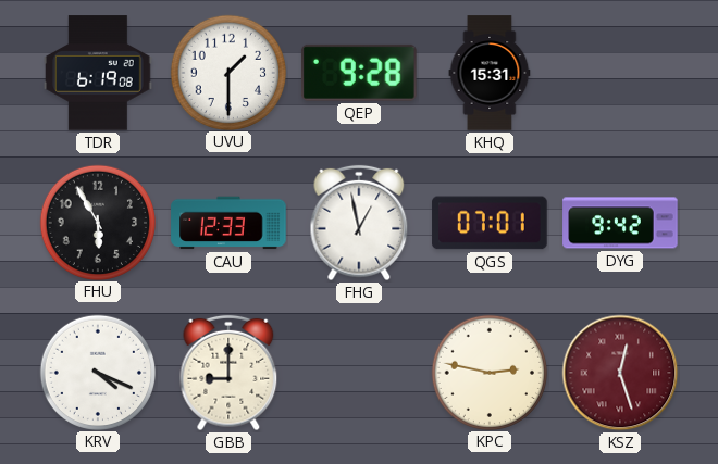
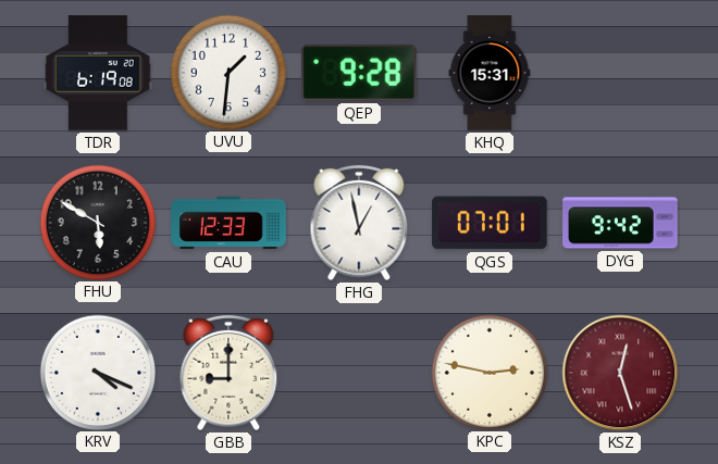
UVU: 1:30 -> 1:31 (227, 72)
FHU: 5:55 -> 5:50 (97, 222)
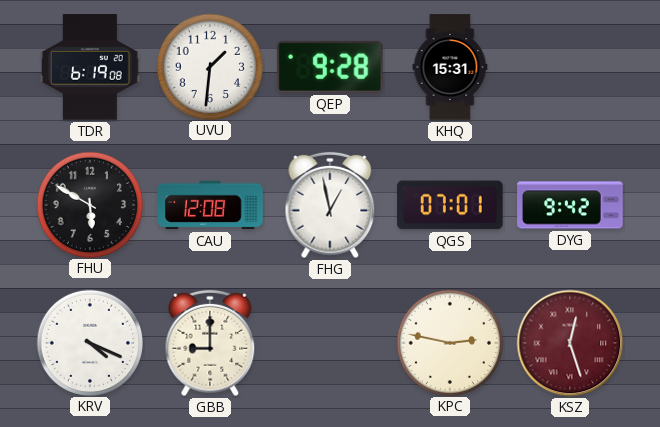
CAU: 12:33 -> 12:08 (210, 205)
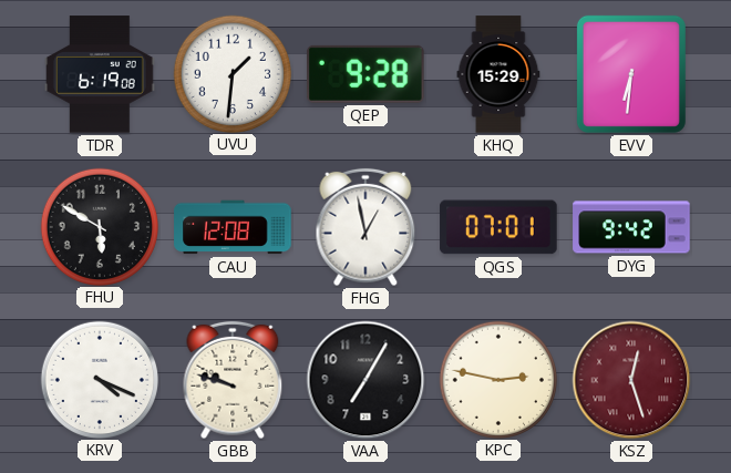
KHQ: 15:31 -> 15:29 (498, 74)
EVV: none -> 6:31 (631, 74)
GBB: 9:00 -> 9:48 (233, 380)
VAA: none -> 7:05 (365, 380)
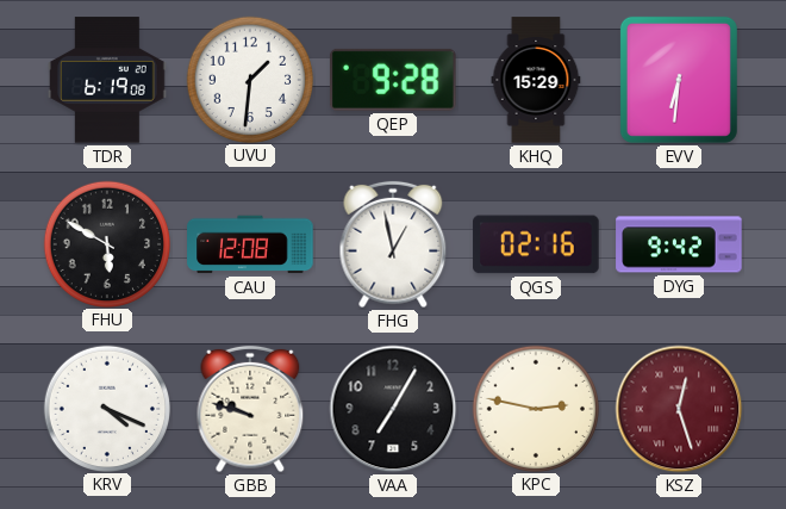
QGS: 07:01 -> 02:16 (536, 244)
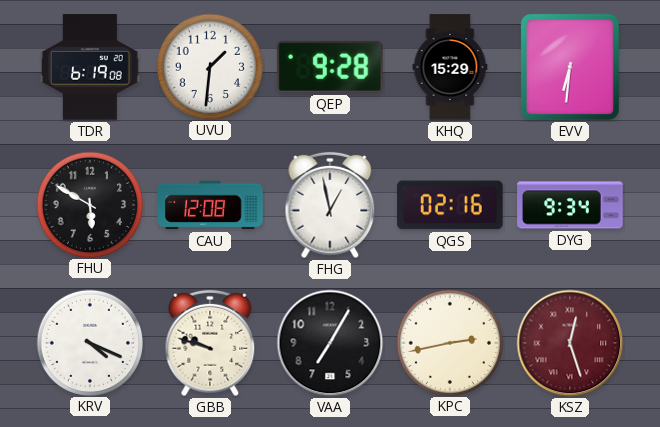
DYG: 9:42 -> 9:34 (570, 205)
KPC: 2:47 -> 2:43 (449, 342)
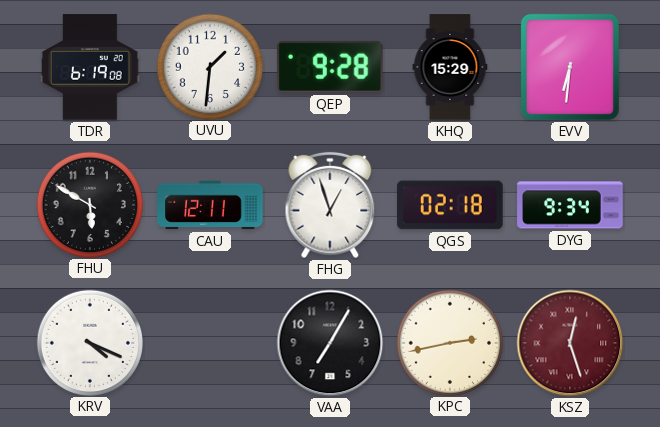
CAU: 12:08 -> 12:11 (210, 205)
FHG: 12:58 -> 12:57 (330, 205)
QGS: 02:16 -> 02:18 (450, 205)
GBB: 9:48 -> none (210, 343)
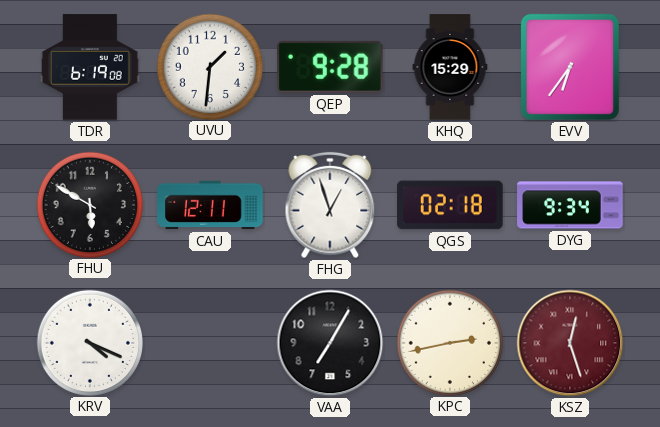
EVV: 6:31 -> 6:36 (570, 67)
